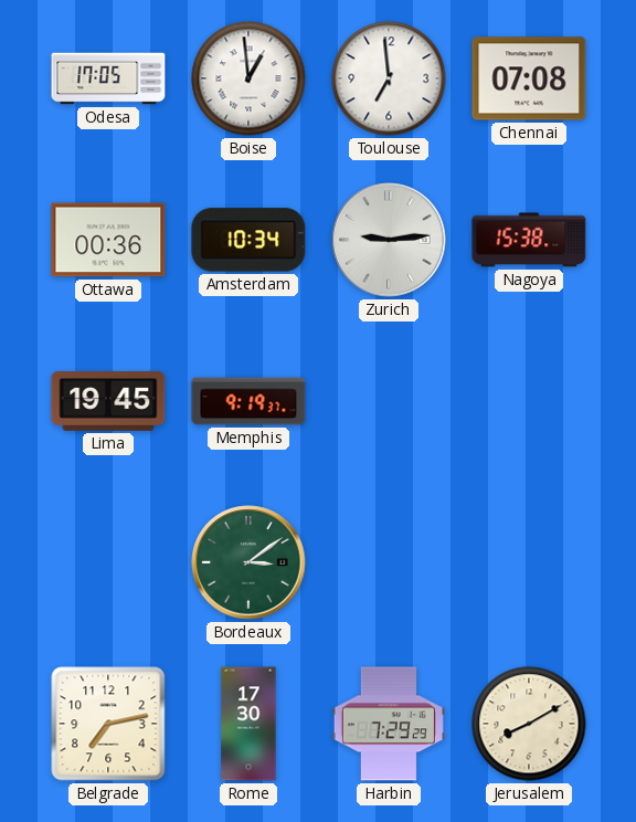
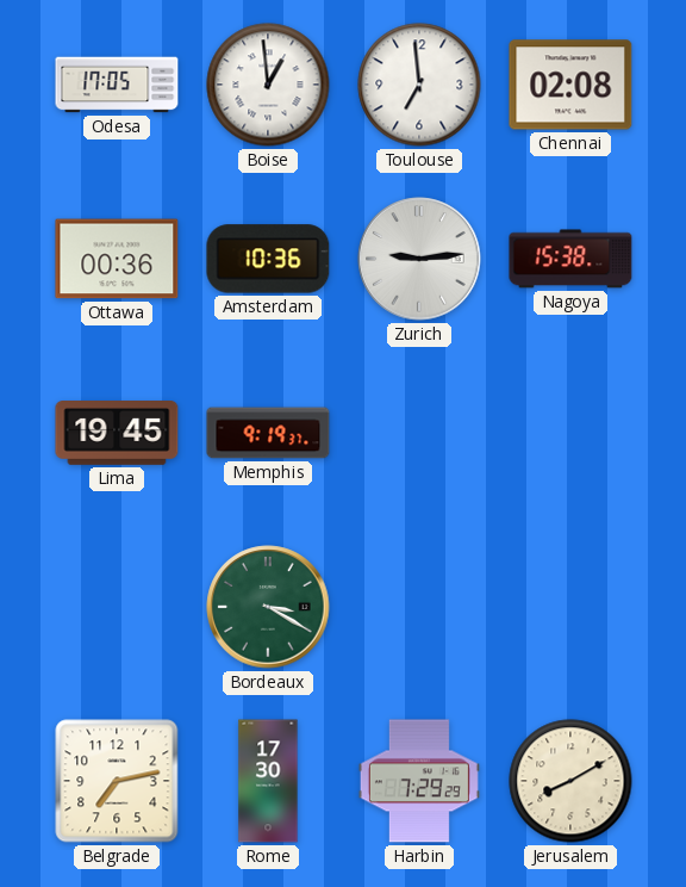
Chennai: 07:08 -> 02:08 (570, 85)
Amsterdam: 10:34 -> 10:36 (268, 259)
Bordeaux: 3:09 -> 3:20 (268, 607)
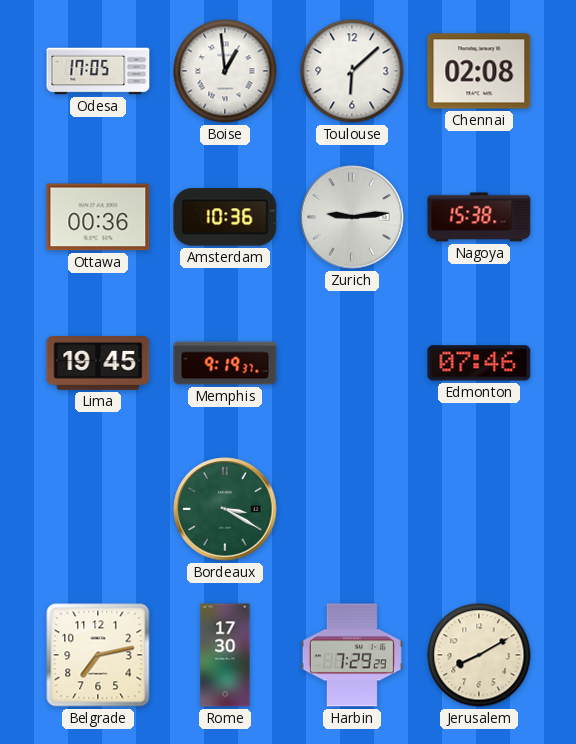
Toulouse: 6:59 -> 6:08 (352, 71)
Edmonton: none -> 07:46 (479, 363)
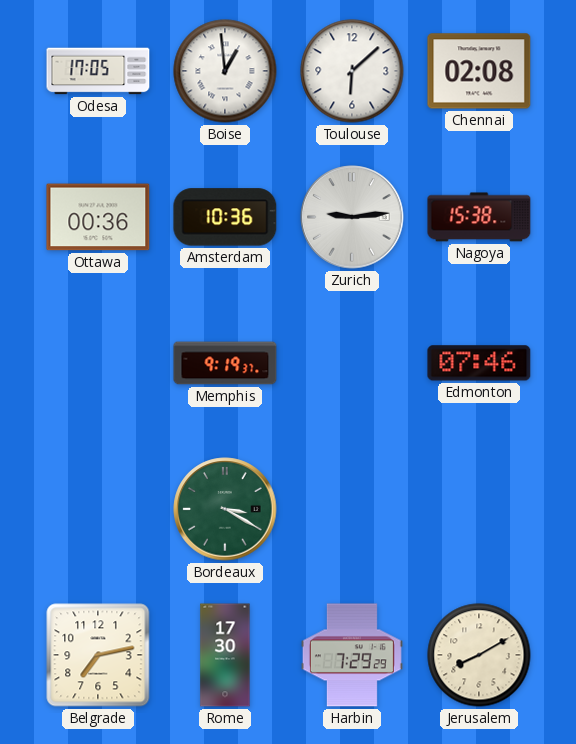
Lima: 19:45 -> none (98, 364)
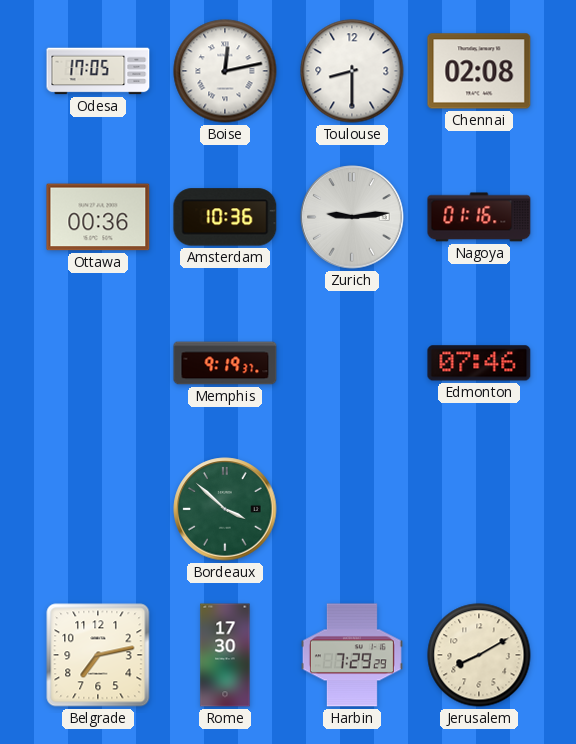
Boise: 12:59 -> 12:13 (225, 71)
Toulouse: 6:08 -> 8:30 (352, 71)
Nagoya: 15:38 -> 01:16 (479, 217)
Bordeaux: 3:20 -> 3:52 (225, 509)
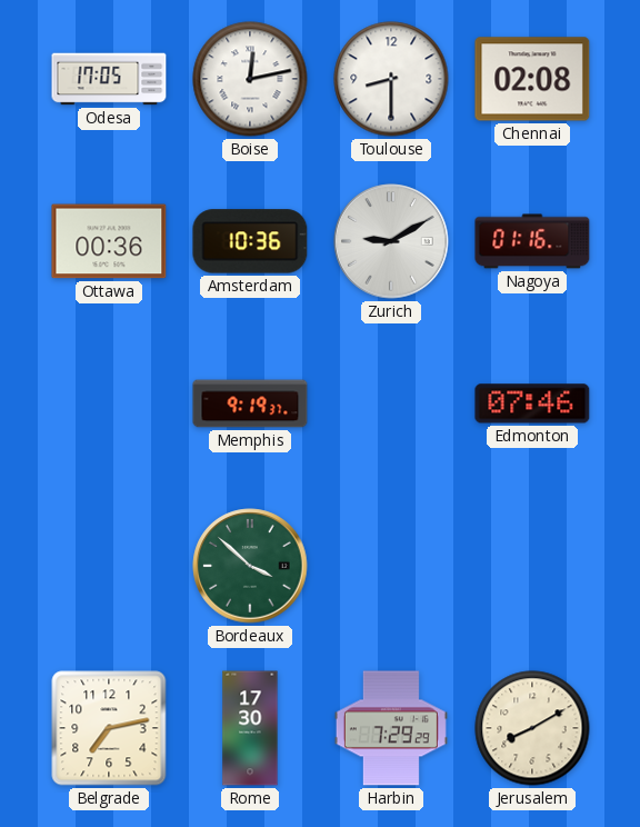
Zurich: 9:14 -> 9:10 (391, 241)
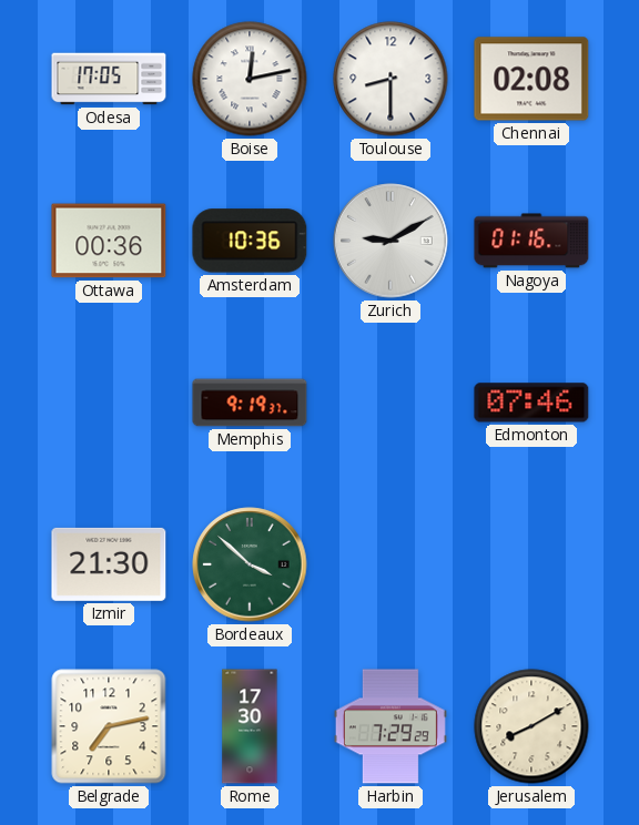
Izmir: none -> 21:30 (109, 564)
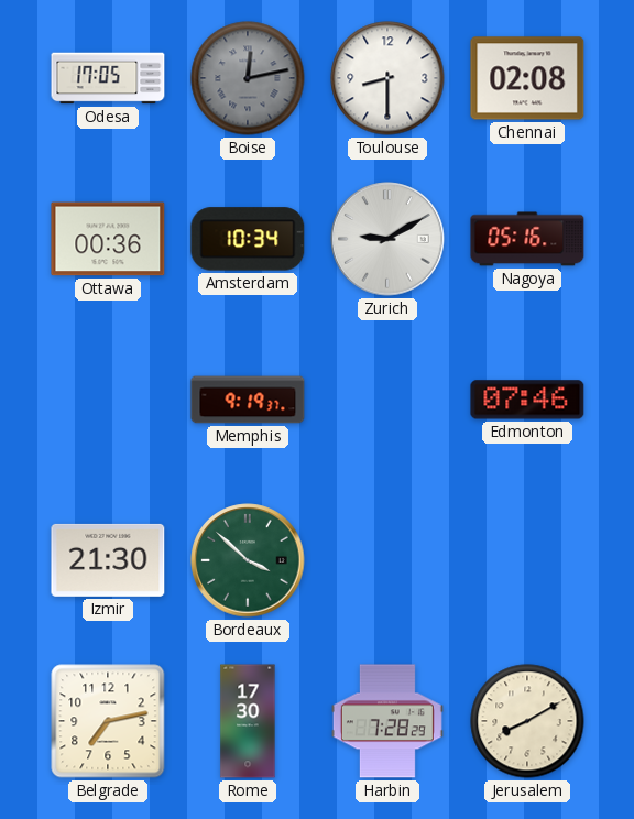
Boise dial: white -> grey (248, 78)
Amsterdam: 10:36 -> 10:34 (248, 239)
Nagoya: 01:16 -> 05:16 (527, 239)
Harbin: 7:29 -> 7:28 (387, 721)
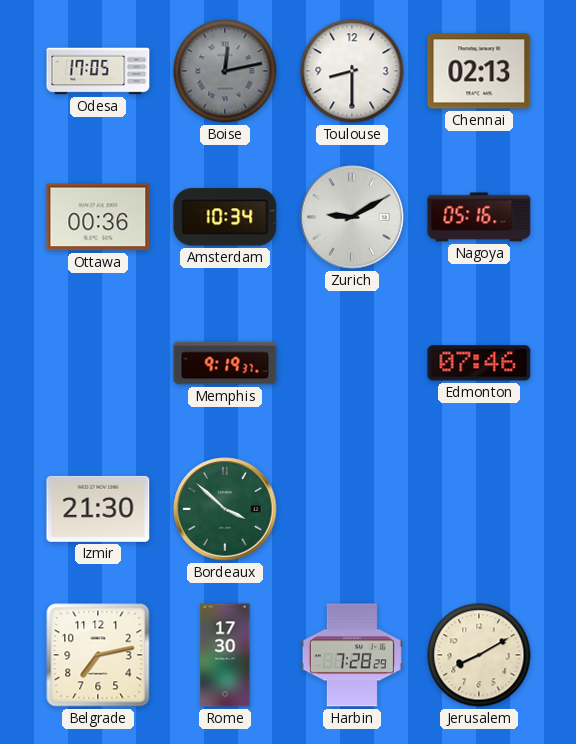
Chennai: 02:08 -> 02:13 (479, 71)
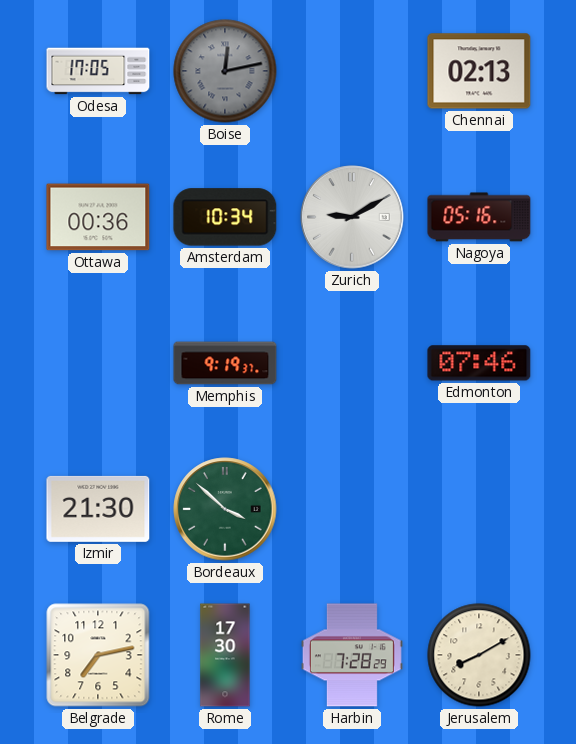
Toulouse: 8:30 -> none (352, 71)
